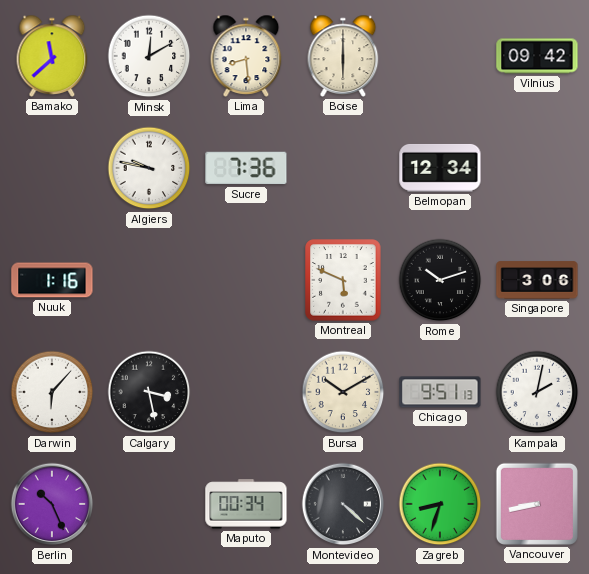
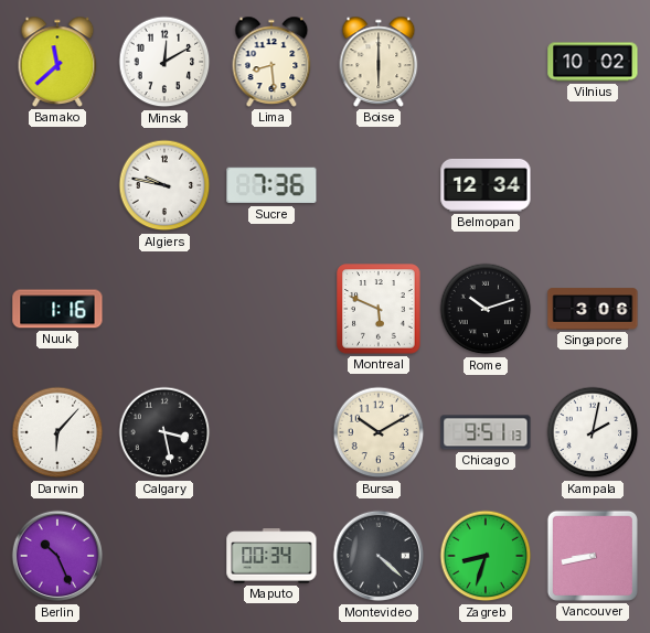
Vilnius: 09:42 -> 10:02 (593, 62)
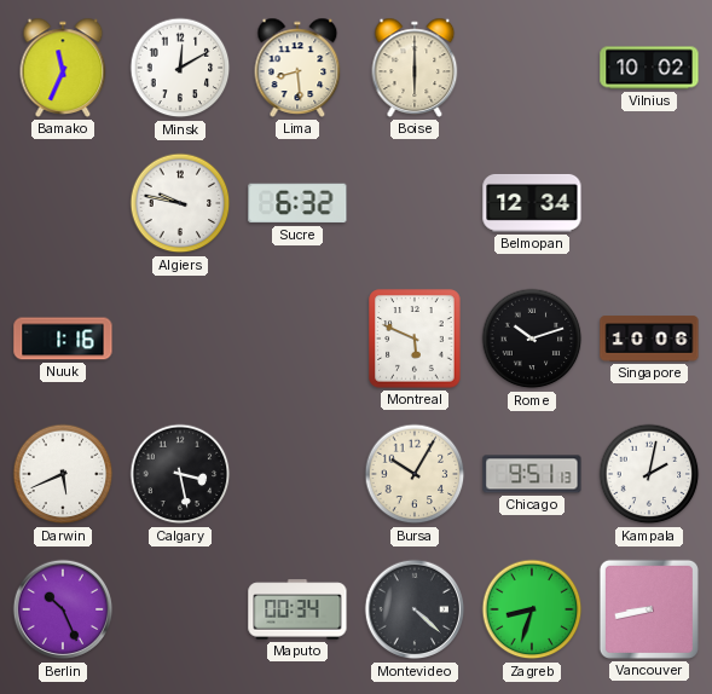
Bamako: 11:38 -> 11:34 (63, 68)
Sucre: 7:36 -> 6:32 (297, 203)
Singapore: 3:06 -> 10:06 (649, 339)
Darwin: 6:07 -> 5:41 (63, 474)
Bursa: 10:10 -> 10:05 (415, 474)
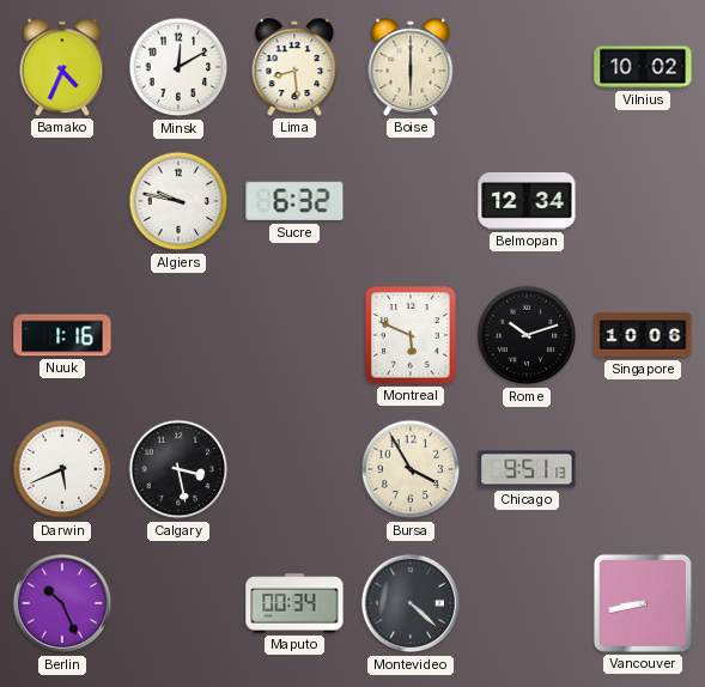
Bamako: 11:34 -> 4:34 (62, 67)
Bursa: 10:05 -> 3:55 (411, 469)
Kampala: 2:02 -> none (649, 474)
Zagreb: 8:33 -> none (532, 609)
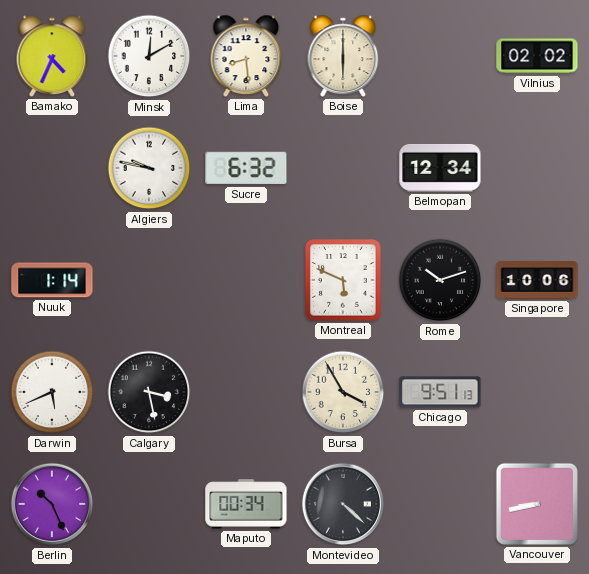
Vilnius: 10:02 -> 02:02 (537, 56)
Nuuk: 1:16 -> 1:14 (52, 280)
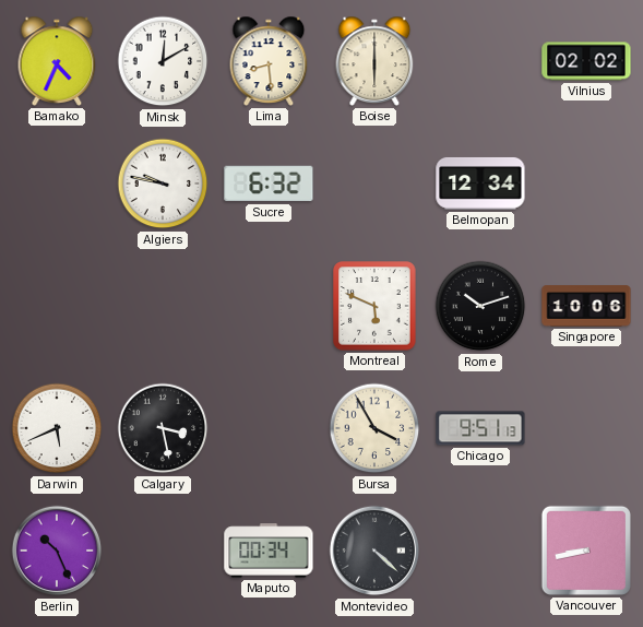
Nuuk: 1:14 -> none (52, 280)
